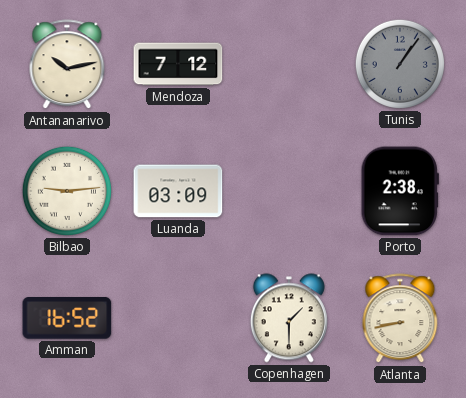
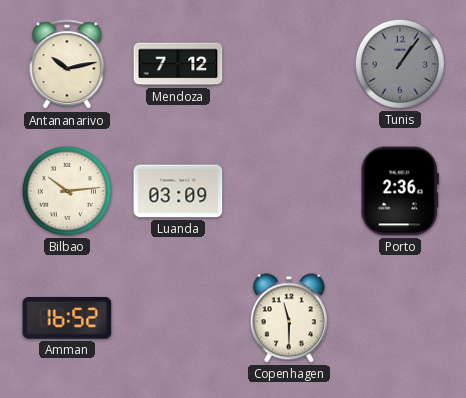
Bilbao: 9:14 -> 10:14 (67, 191)
Porto: 2:38 -> 2:36 (400, 191)
Copenhagen: 1:30 -> 11:30 (289, 318)
Atlanta: 8:43 -> none (400, 319)
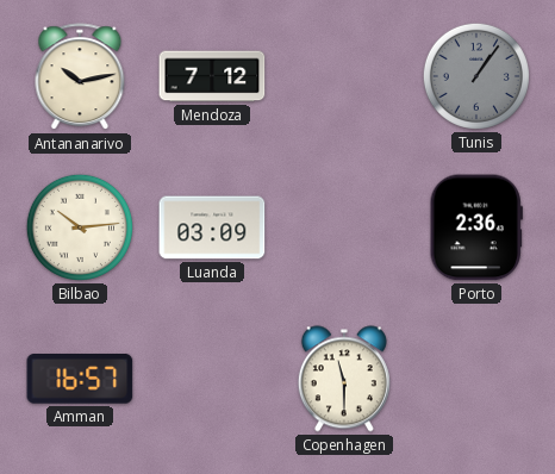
Amman: 16:52 -> 16:57 (80, 379)
